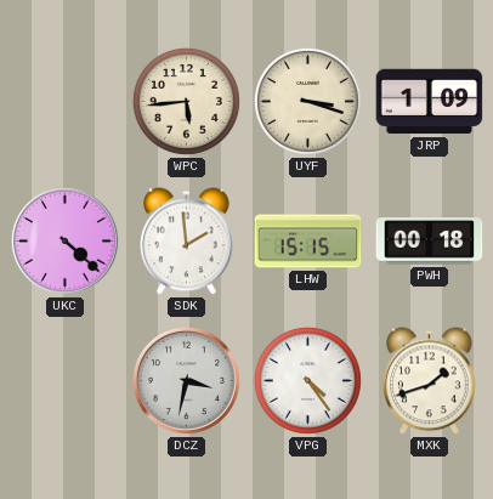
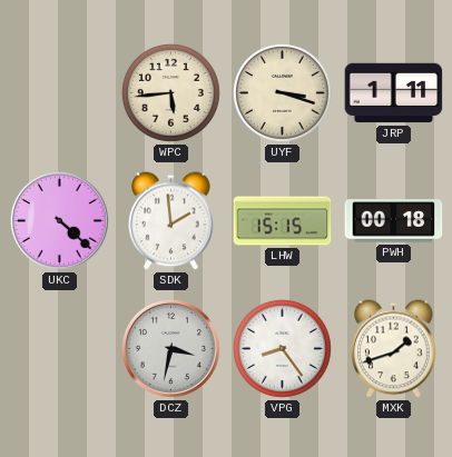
JRP: 1:09 -> 1:11 (394, 93)
VPG: 4:24 -> 8:24 (282, 348)
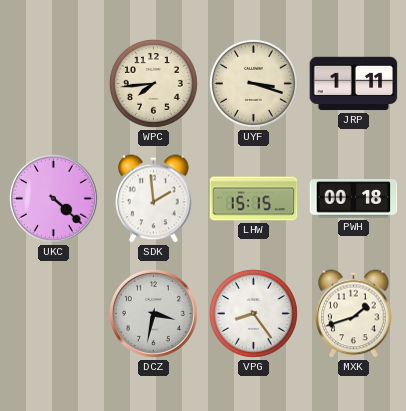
WPC: 5:44 -> 7:44 (153, 83)
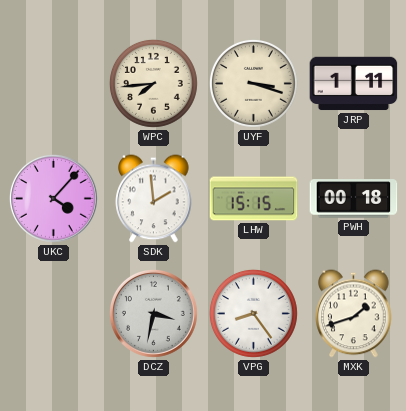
UKC: 4:22 -> 4:07 (53, 198)
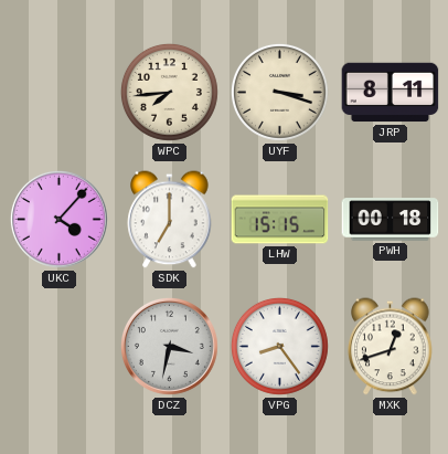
JRP: 1:11 -> 8:11 (391, 93)
SDK: 1:59 -> 7:00 (170, 220)
MXK: 1:42 -> 12:42 (391, 347)
